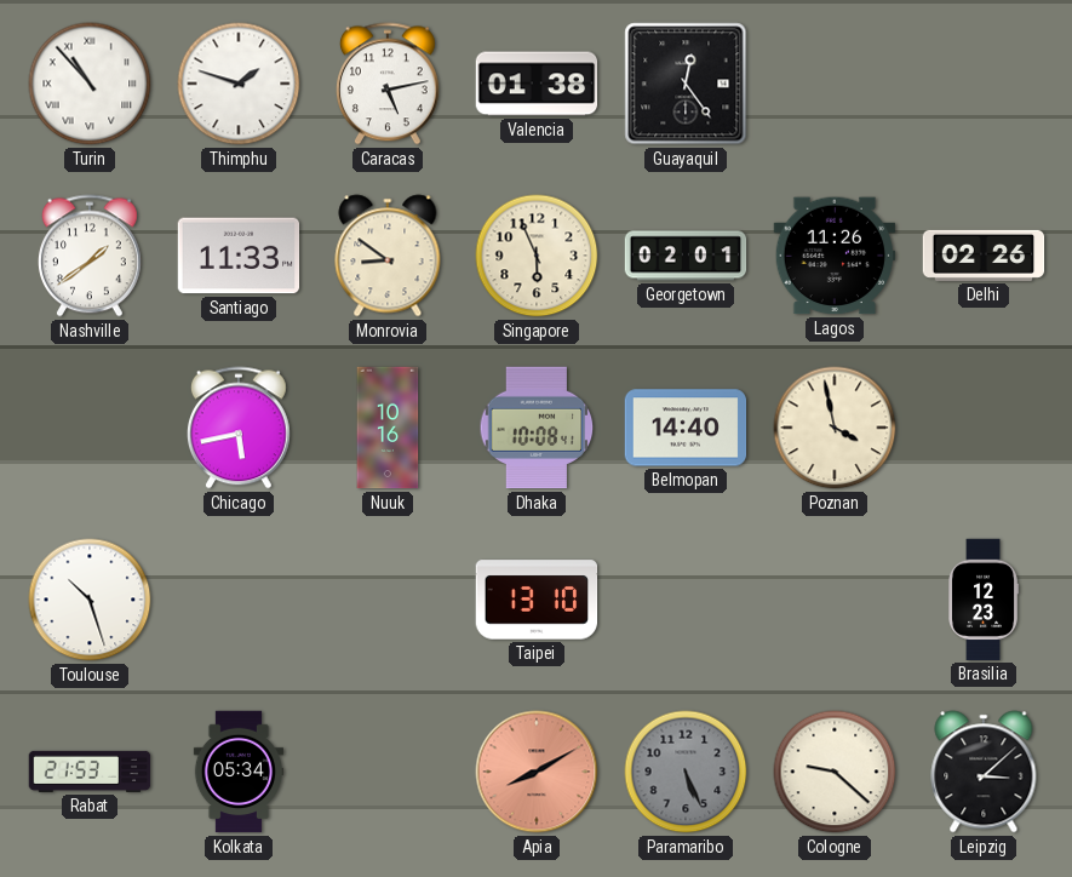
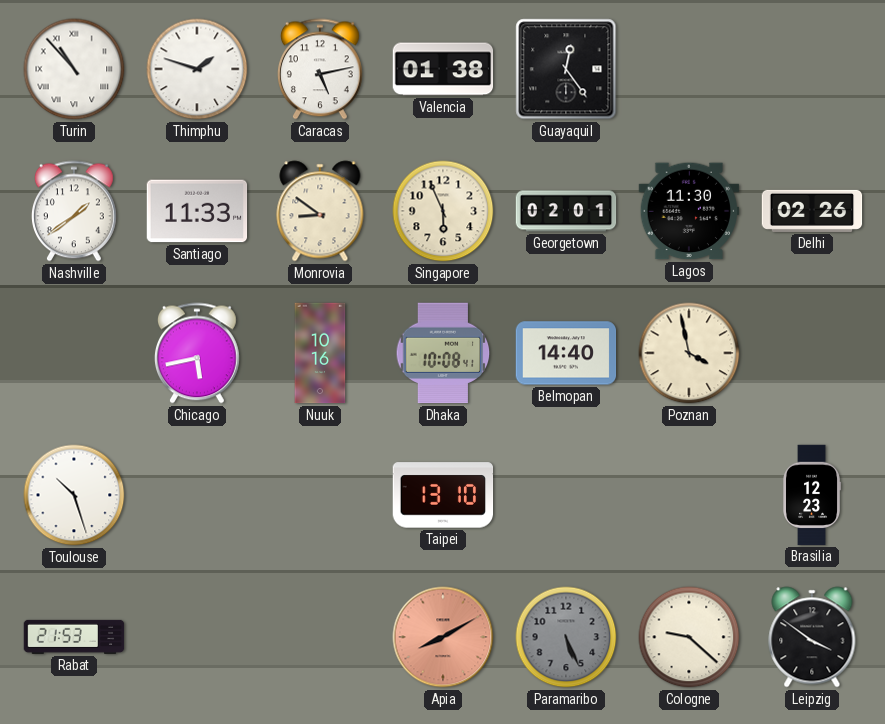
Lagos: 11:26 -> 11:30 (689, 211)
Kolkata: 05:34 -> none (237, 772)
Leipzig: 3:08 -> 3:51 (812, 637)
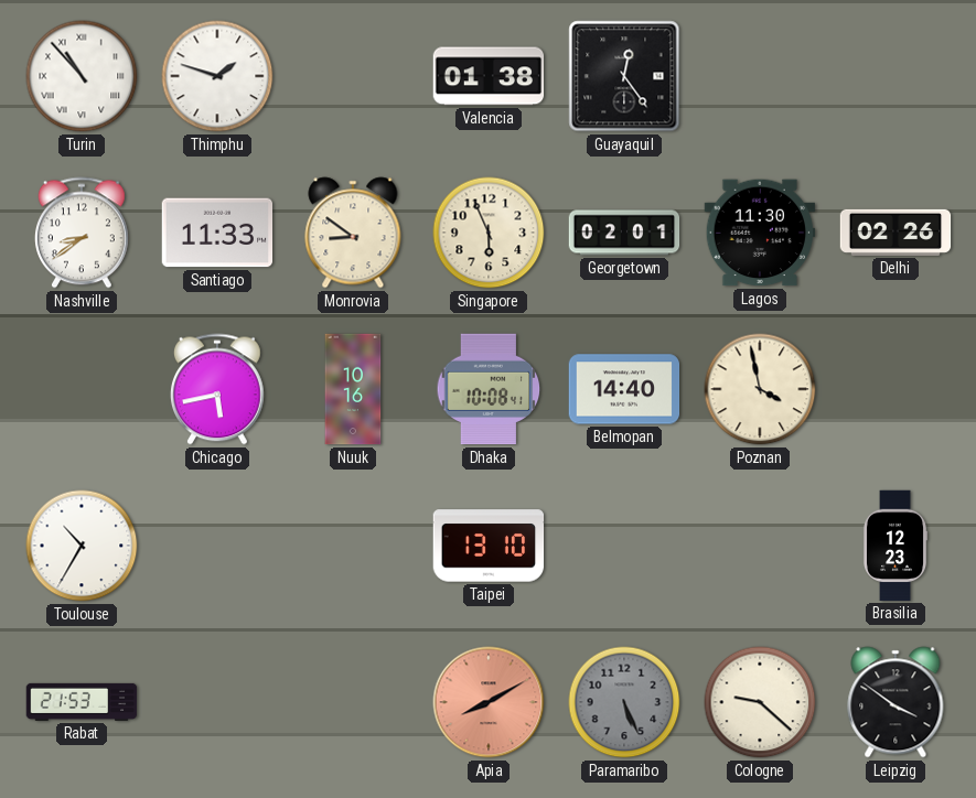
Caracas: 5:13 -> none (320, 69)
Nashville: 1:39 -> 8:39 (82, 233)
Toulouse: 10:27 -> 10:35 (82, 546)
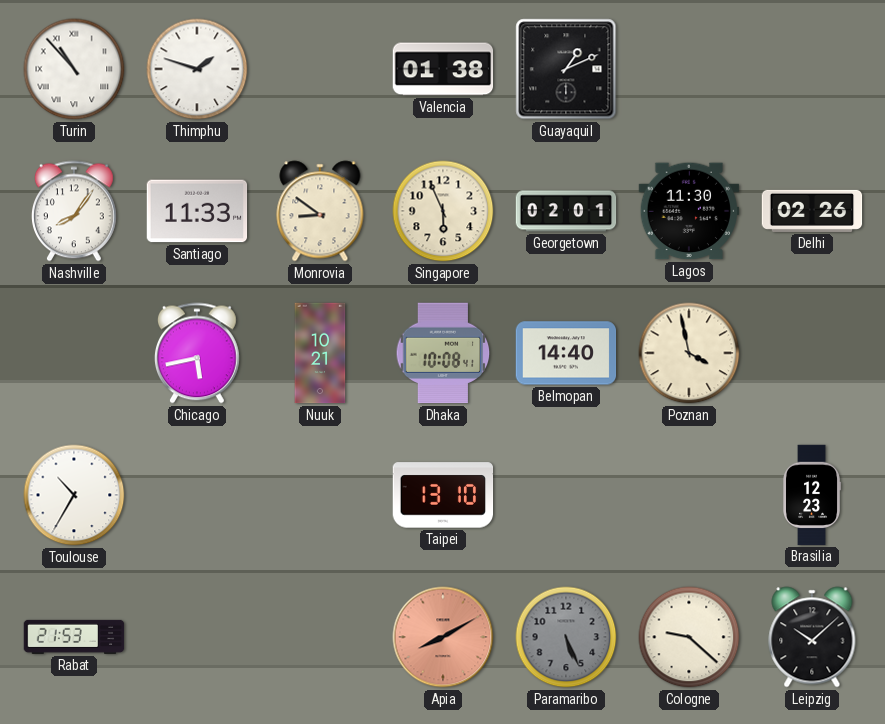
Guayaquil: 12:24 -> 1:11 (566, 69)
Nashville: 8:39 -> 8:06 (74, 211)
Nuuk: 10:16 -> 10:21 (320, 353)
Leipzig: 3:51 -> 10:08 (812, 637)
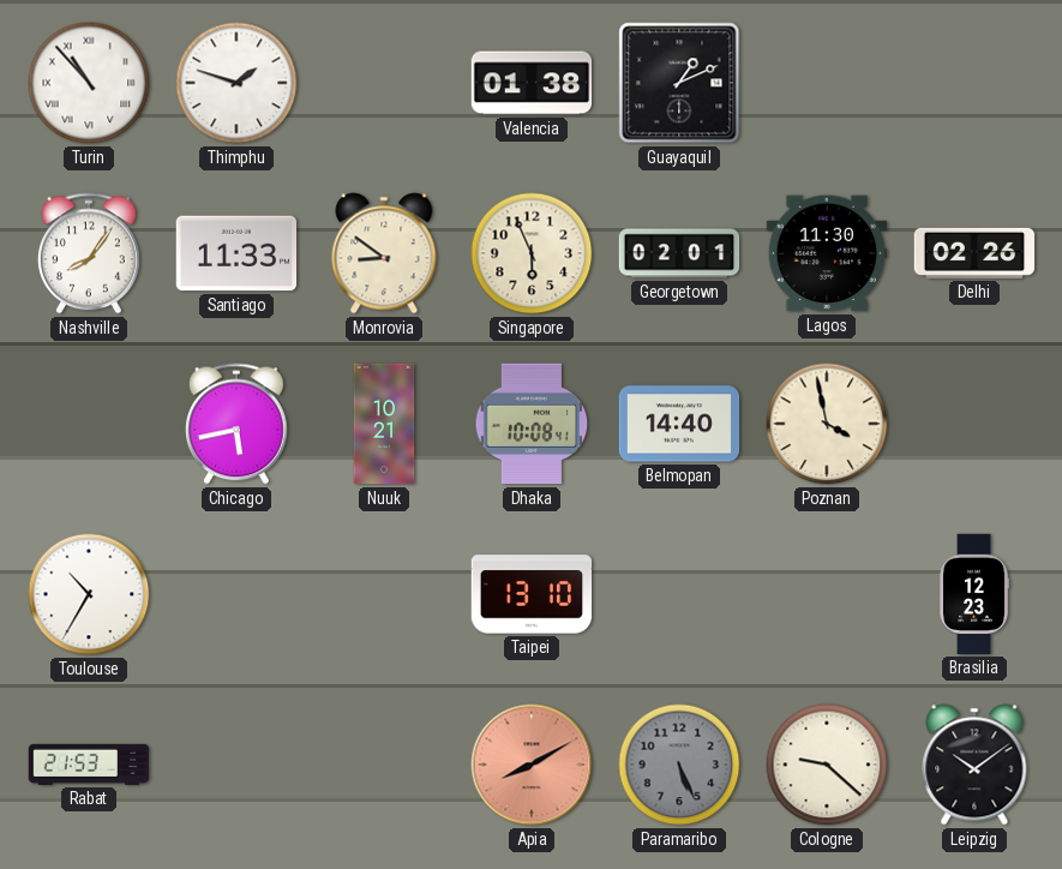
Leipzig: 10:08 -> 10:09 (974, 765)
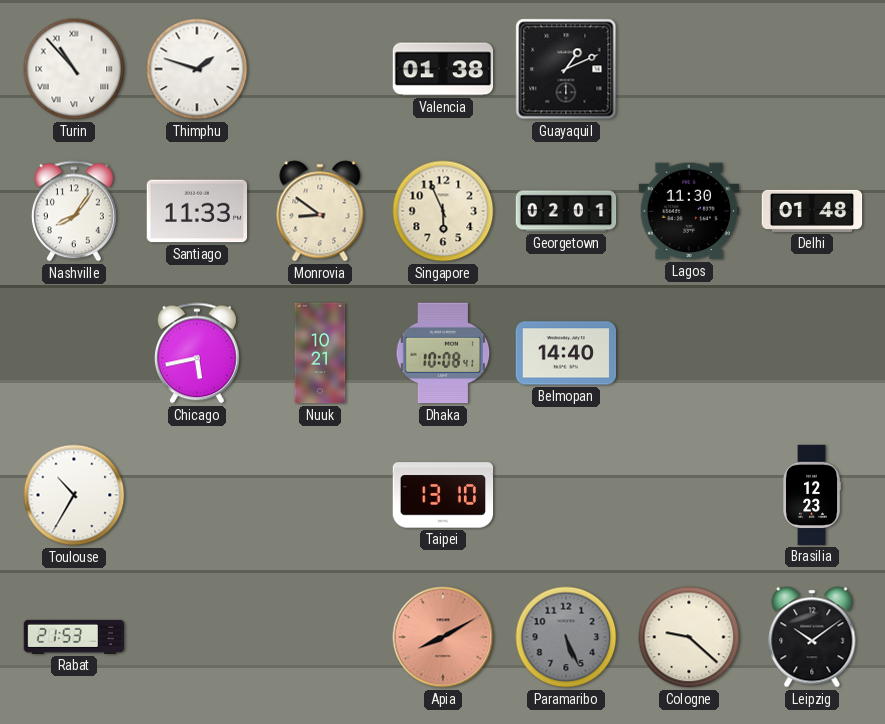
Delhi: 02:26 -> 01:48 (812, 211)
Poznan: 3:58 -> none (827, 424)
